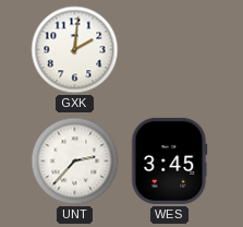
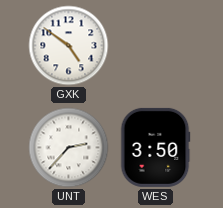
GXK: 2:01 -> 4:51 (69, 46)
WES: 3:45 -> 3:50 (155, 147)
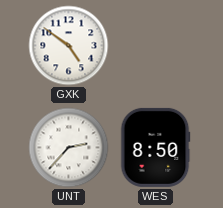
WES: 3:50 -> 8:50 (155, 147)
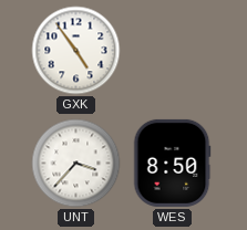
GXK: 4:51 -> 4:54 (76, 51)
UNT: 2:37 -> 3:37 (76, 164)
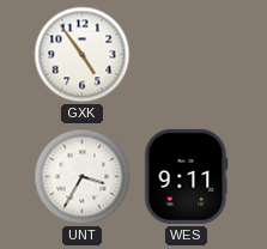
UNT: 3:37 -> 3:35 (83, 177)
WES: 8:50 -> 9:11 (186, 176)
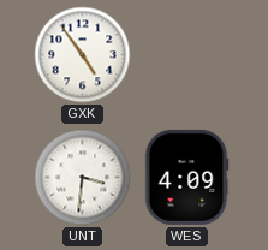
UNT: 3:35 -> 3:31 (83, 178)
WES: 9:11 -> 4:09 (186, 177)
